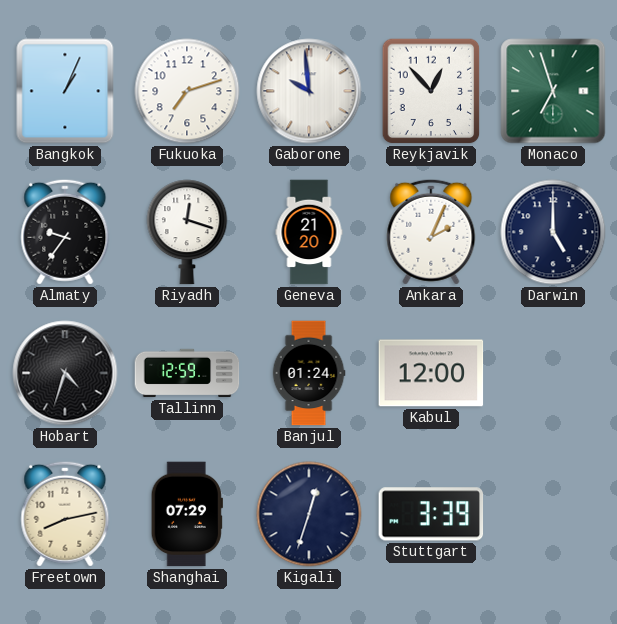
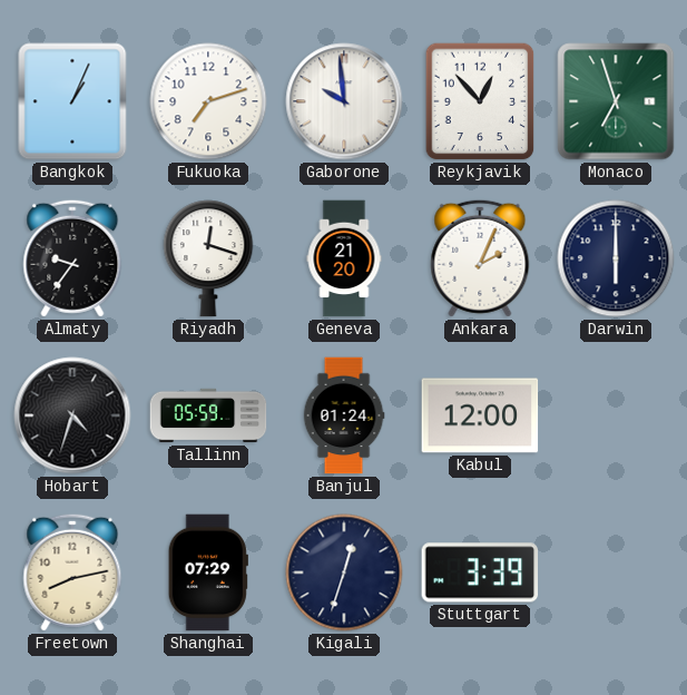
Darwin: 5:00 -> 6:00 (616, 258)
Tallinn: 12:59 -> 05:59 (208, 415)
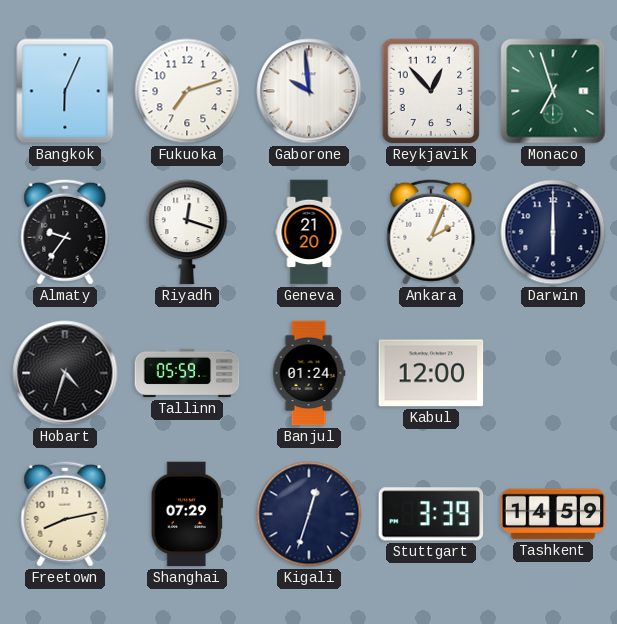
Bangkok: 1:04 -> 6:04 (65, 91)
Tashkent: none -> 14:59 (553, 514)
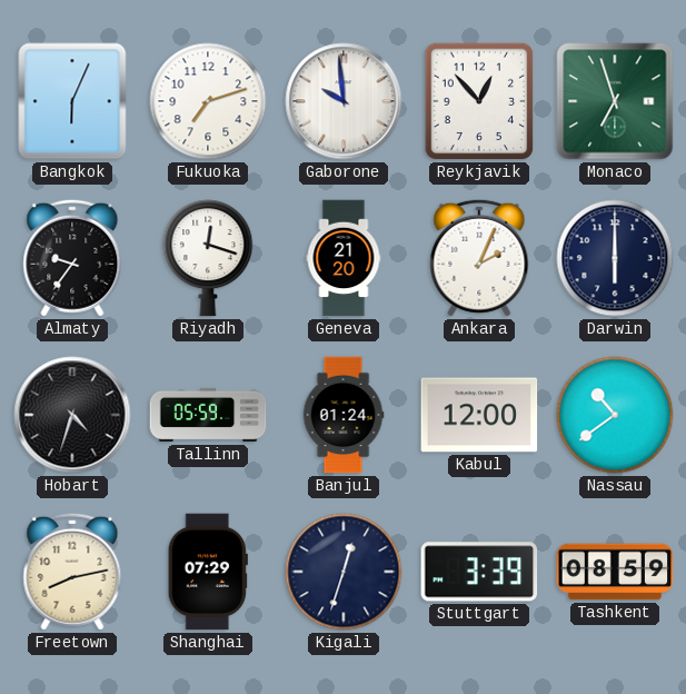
Nassau: none -> 10:39 (615, 415)
Tashkent: 14:59 -> 08:59 (615, 572)
